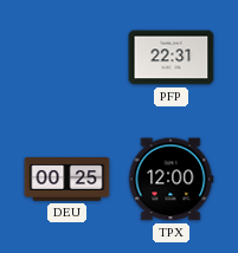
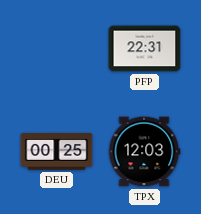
TPX: 12:00 -> 12:03 (144, 152)
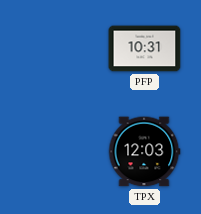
PFP: 22:31 -> 10:31 (145, 49)
DEU: 00:25 -> none (57, 152)
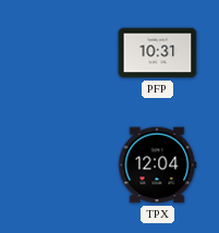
TPX: 12:03 -> 12:04 (157, 165)
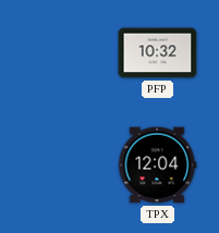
PFP: 10:31 -> 10:32 (158, 53)
